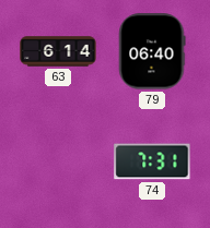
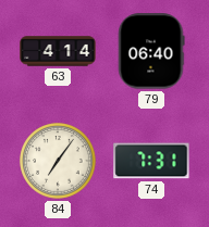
63: 6:14 -> 4:14 (58, 51)
84: none -> 7:06 (58, 161)
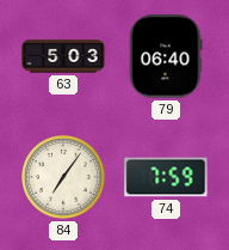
63: 4:14 -> 5:03 (63, 56)
74: 7:31 -> 7:59 (166, 177)
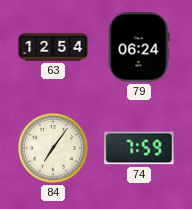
63: 5:03 -> 12:54 (53, 47)
79: 06:40 -> 06:24 (139, 47)
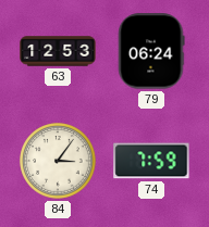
63: 12:54 -> 12:53 (58, 51)
84: 7:06 -> 3:06 (58, 161)
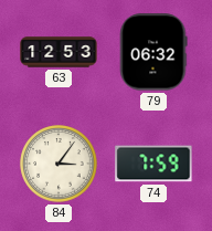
79: 06:24 -> 06:32 (153, 52)
